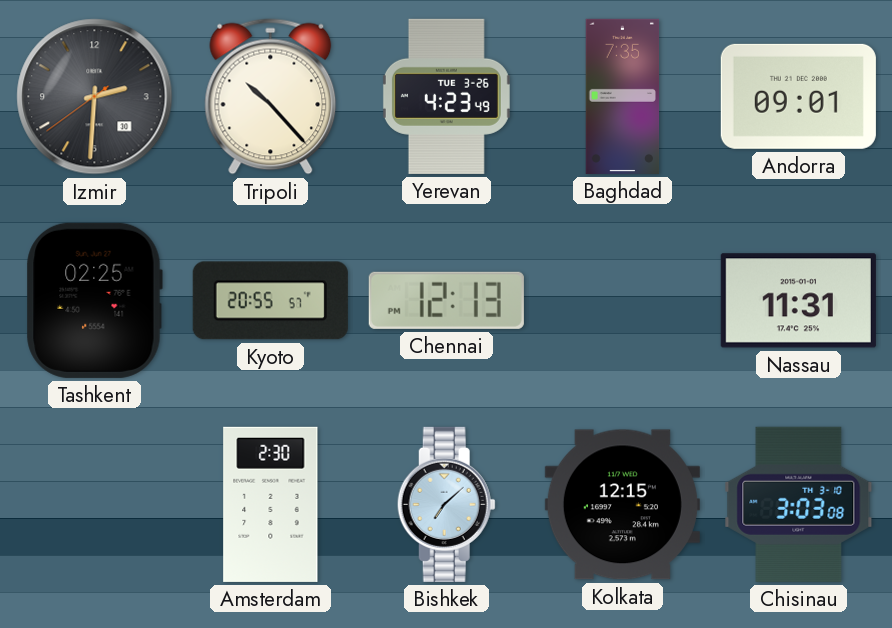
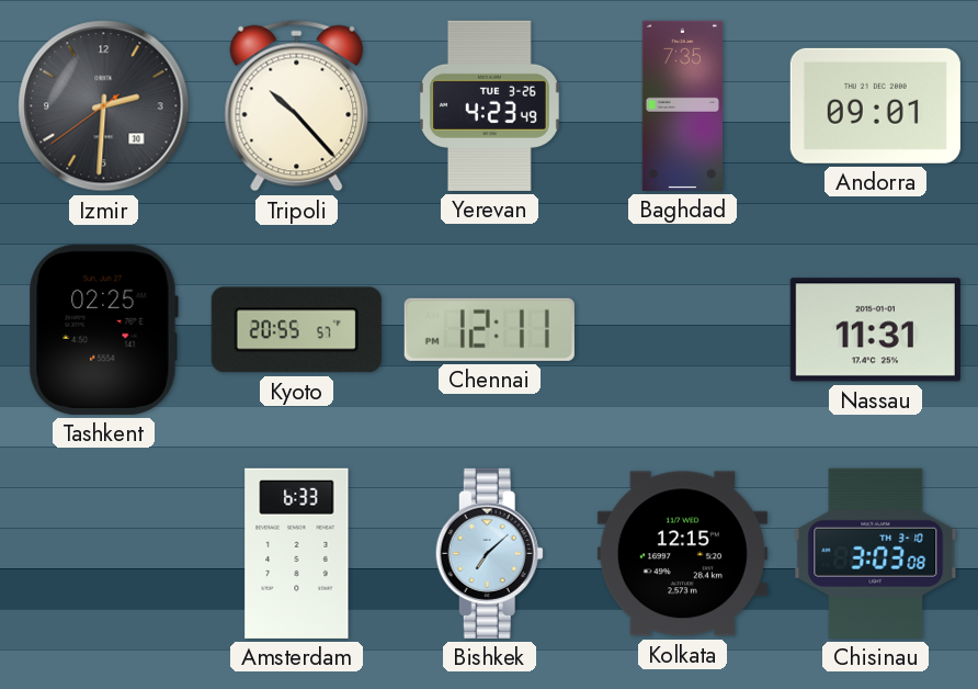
Chennai: 12:13 -> 12:11 (489, 329)
Amsterdam: 2:30 -> 6:33 (297, 553)
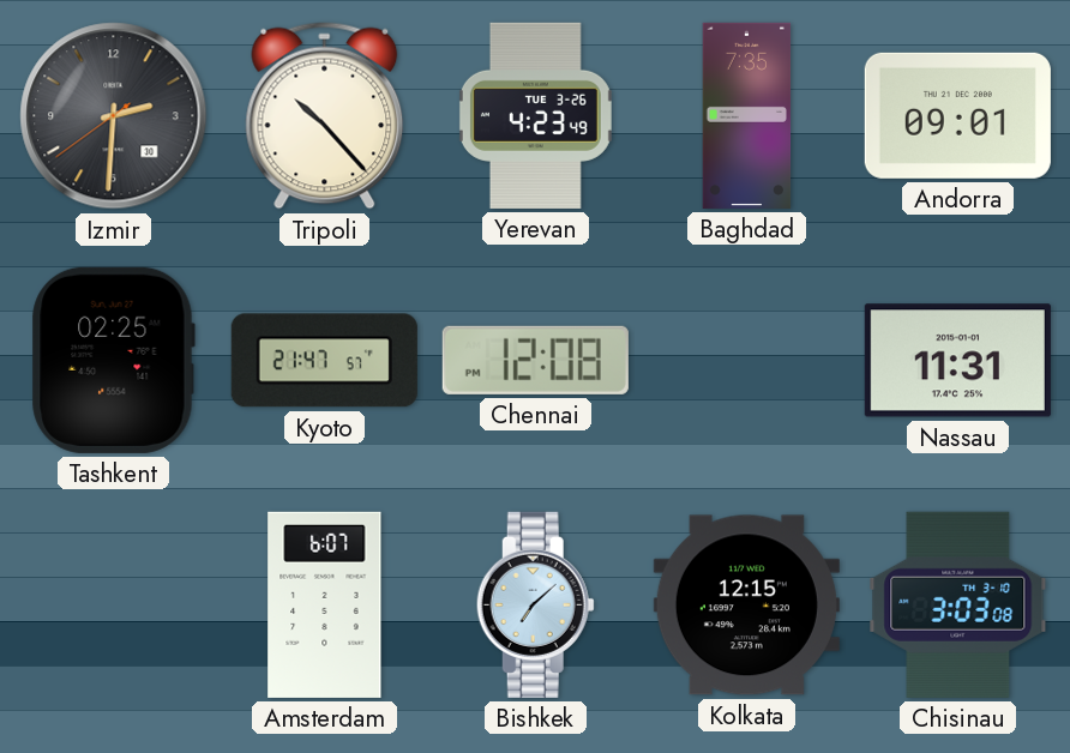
Kyoto: 20:55 -> 21:47 (324, 361)
Chennai: 12:11 -> 12:08 (535, 360)
Amsterdam: 6:33 -> 6:07 (325, 604)
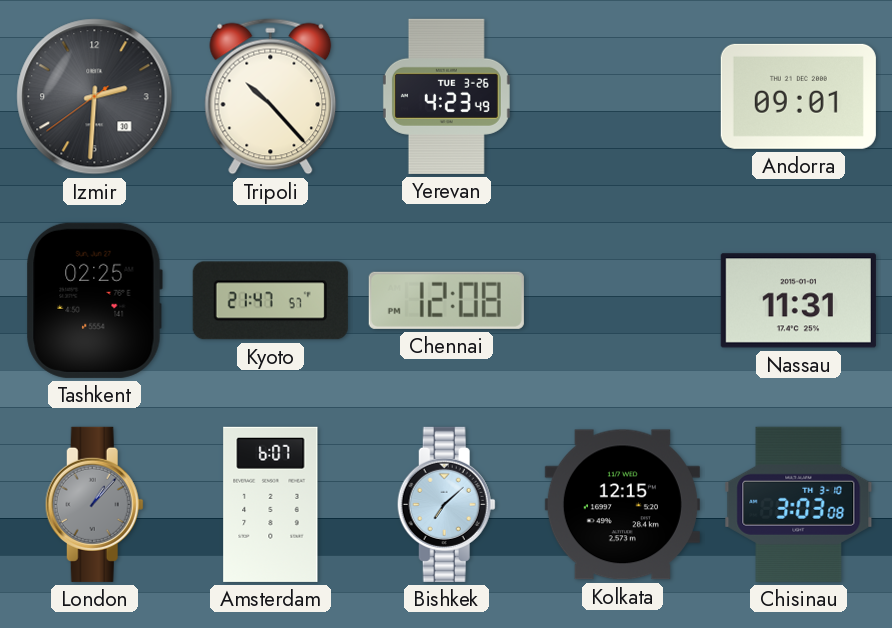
Baghdad: 7:35 -> none (747, 115)
London: none -> 1:07 (94, 504)
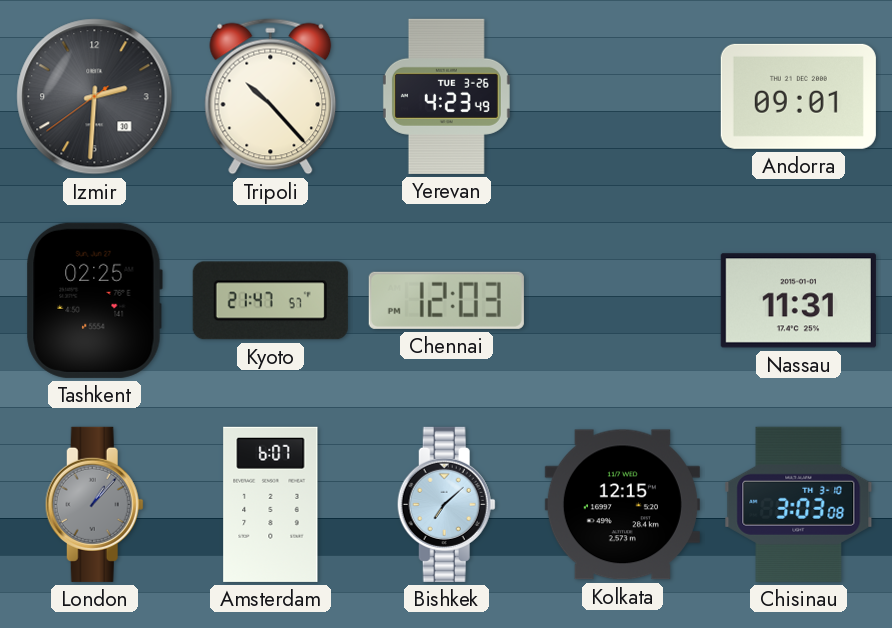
Chennai: 12:08 -> 12:03 (446, 300)
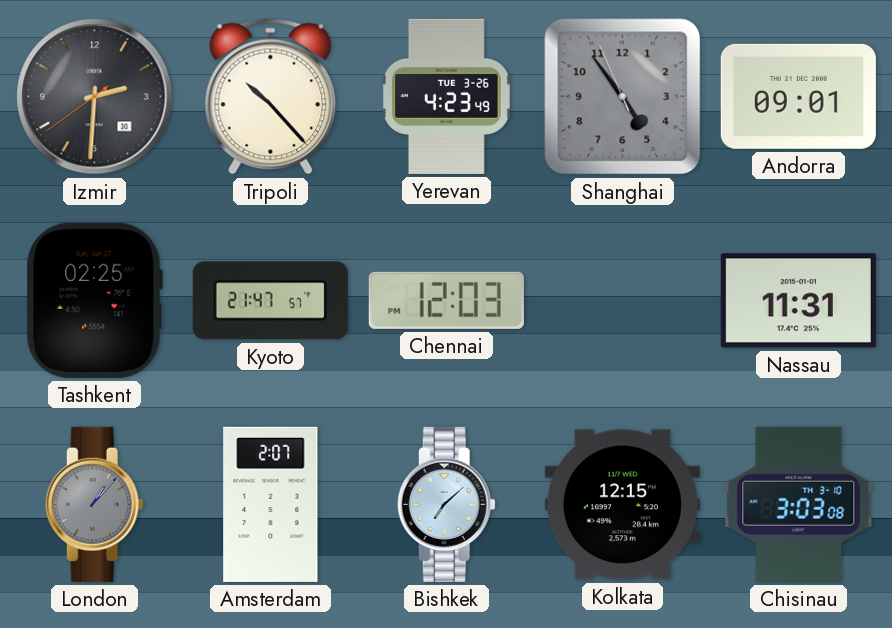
Shanghai: none -> 4:53 (623, 97)
Amsterdam: 6:07 -> 2:07 (271, 504)
